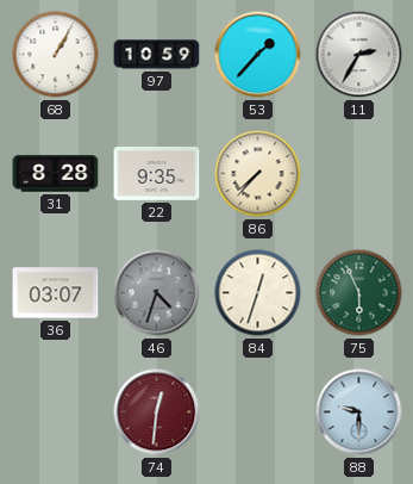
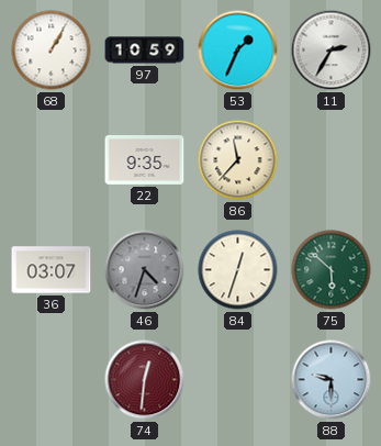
53: 1:37 -> 1:34 (238, 51)
31: 8:28 -> none (56, 174)
86: 7:37 -> 11:37 (238, 160)
75: 5:56 -> 5:52 (332, 270)
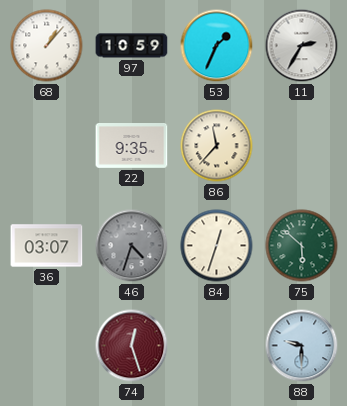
68: 1:05 -> 1:07 (47, 46)
74: 12:31 -> 12:27 (132, 346)
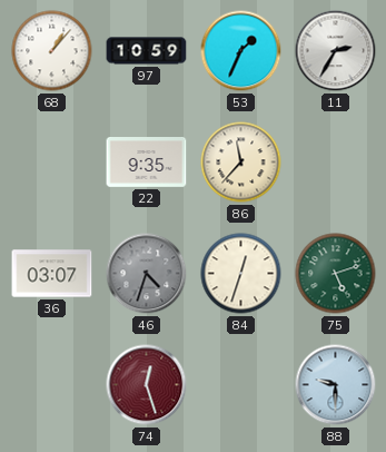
75: 5:52 -> 5:12 (336, 274)
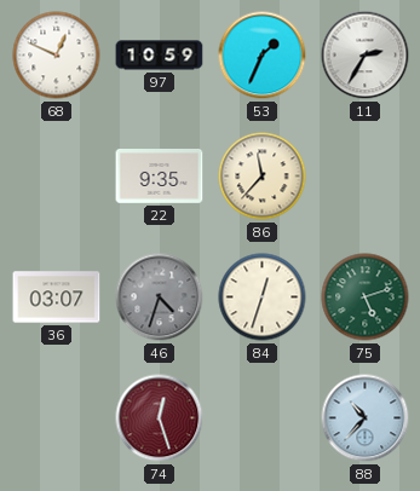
68: 1:07 -> 12:49 (57, 56)
88: 9:30 -> 10:37 (366, 418)
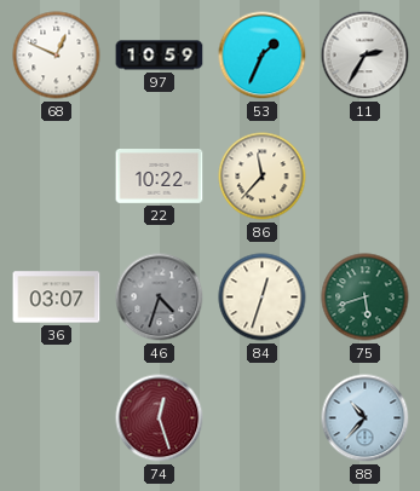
22: 9:35 -> 10:22 (160, 177)
75: 5:12 -> 5:42 (366, 298)
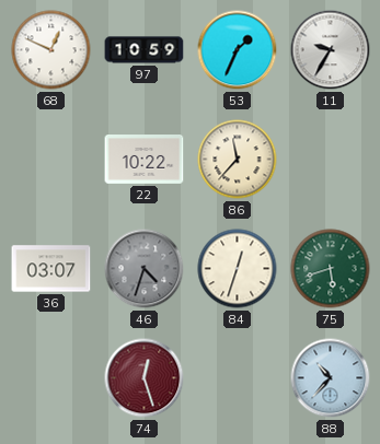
11: 2:35 -> 9:35 (331, 50)
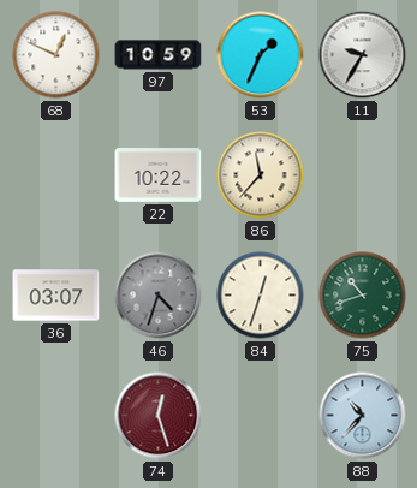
75: 5:42 -> 10:42 (363, 296)
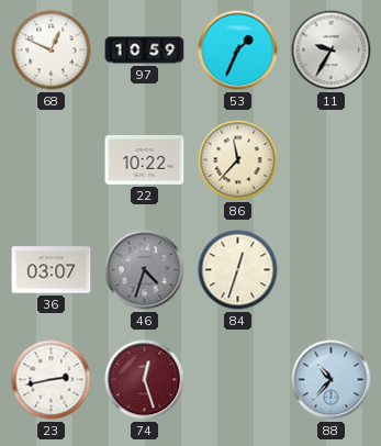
75: 10:42 -> none (363, 296)
23: none -> 2:43 (52, 380)
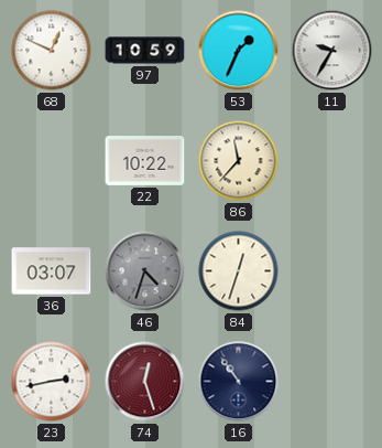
16: none -> 10:54 (239, 382)
88: 10:37 -> none (332, 380)
